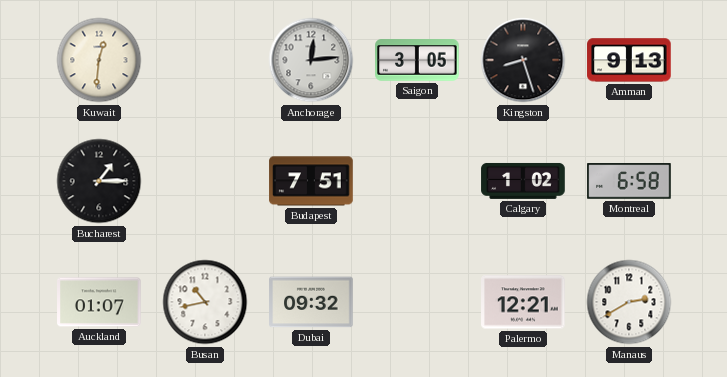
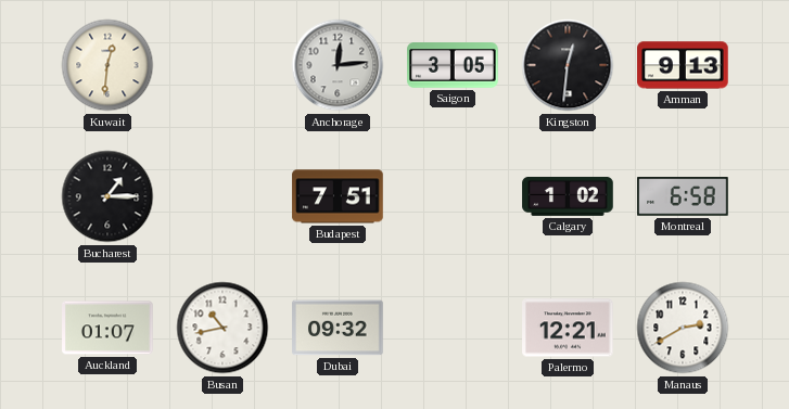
Kingston: 8:27 -> 12:31 (568, 65)
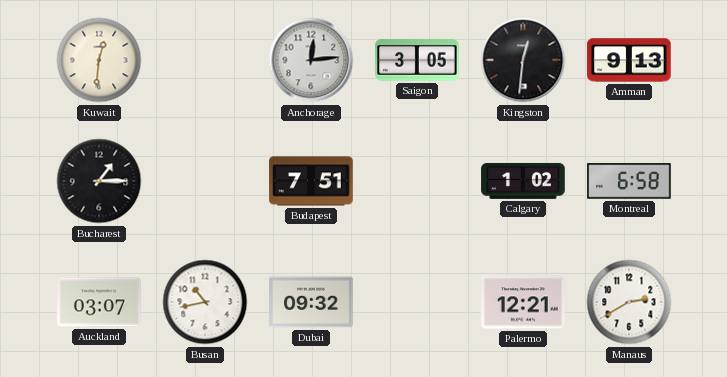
Auckland: 01:07 -> 03:07 (99, 302)
